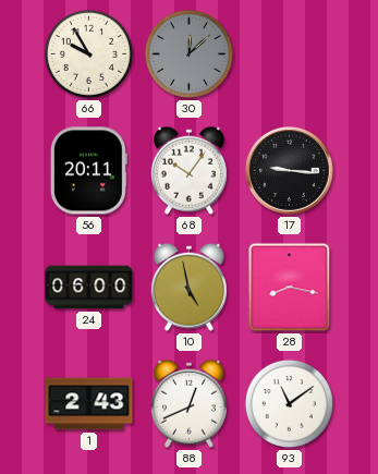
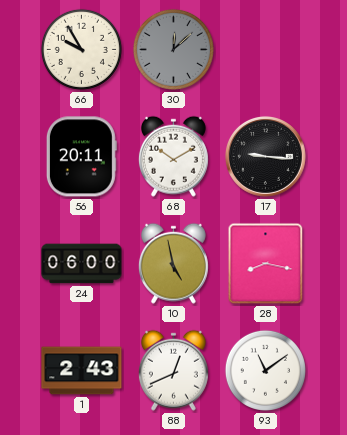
68: 10:06 -> 10:10 (173, 156)
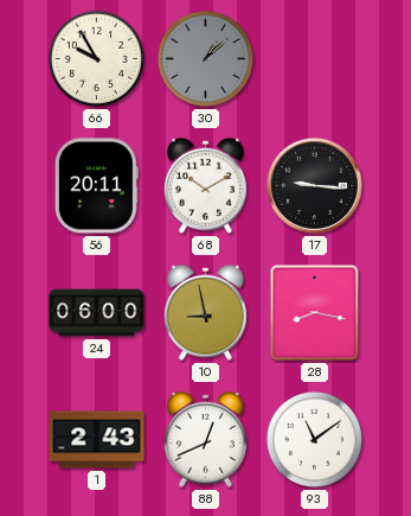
30: 12:08 -> 1:08 (205, 58)
10: 4:58 -> 8:58 (205, 312)
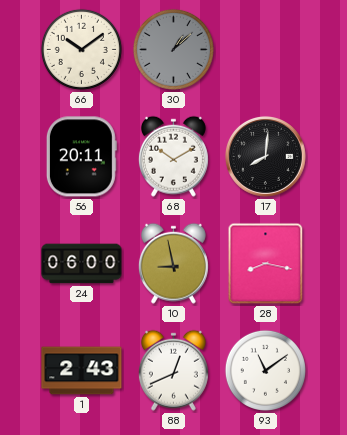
66: 9:55 -> 10:09 (81, 49)
17: 9:16 -> 8:01 (265, 156)
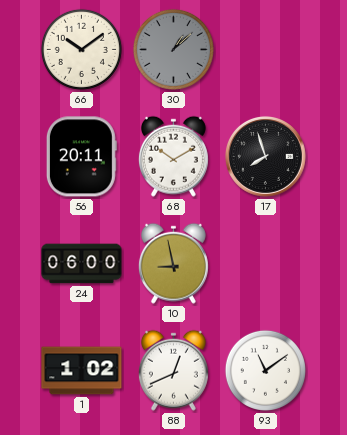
17: 8:01 -> 7:57 (265, 156)
28: 8:17 -> none (266, 264)
1: 2:43 -> 1:02 (82, 371)
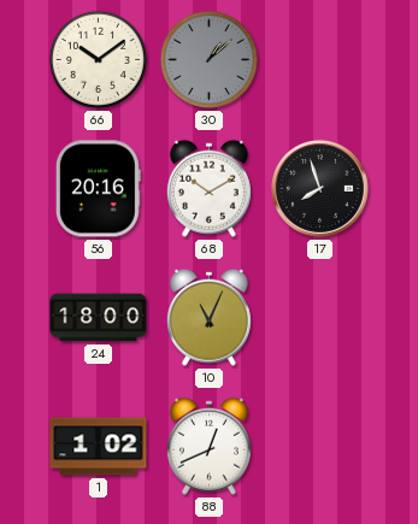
56: 20:11 -> 20:16 (98, 189)
24: 06:00 -> 18:00 (99, 318)
10: 8:58 -> 11:04 (208, 317)
93: 11:09 -> none (265, 370)
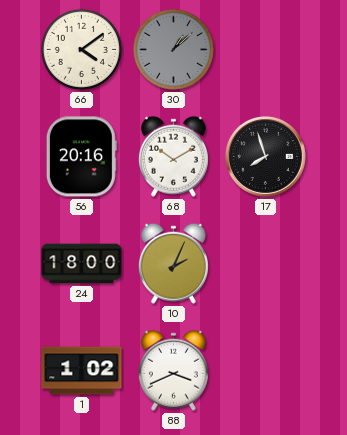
66: 10:09 -> 4:09 (81, 49)
10: 11:04 -> 2:04 (173, 263)
88: 12:41 -> 3:41 (173, 370)
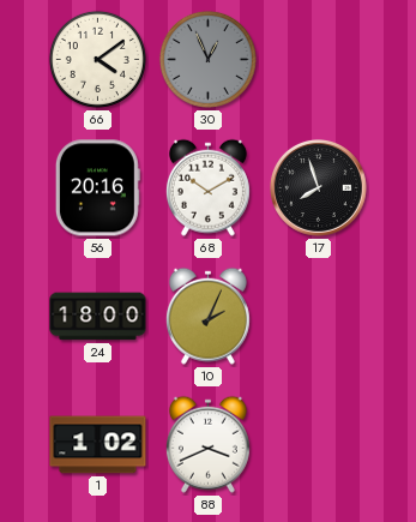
30: 1:08 -> 12:56 (207, 59)
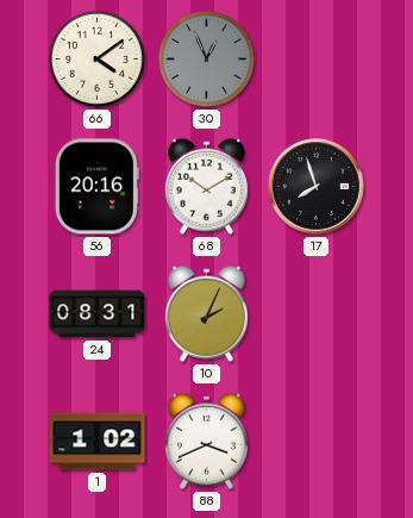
24: 18:00 -> 08:31 (98, 314)
